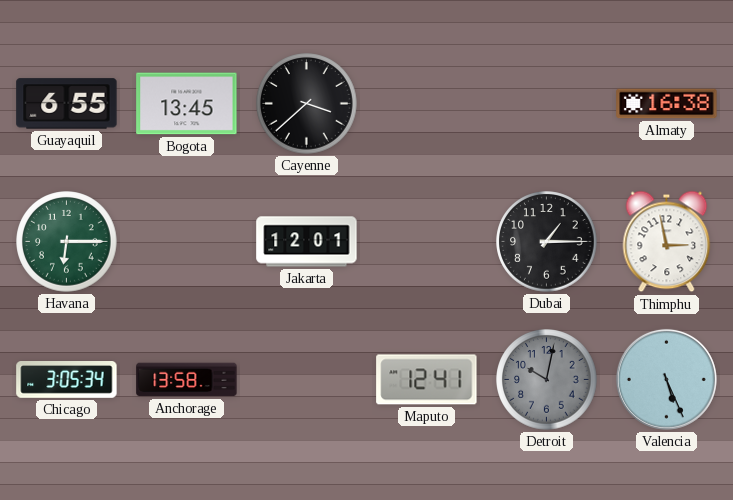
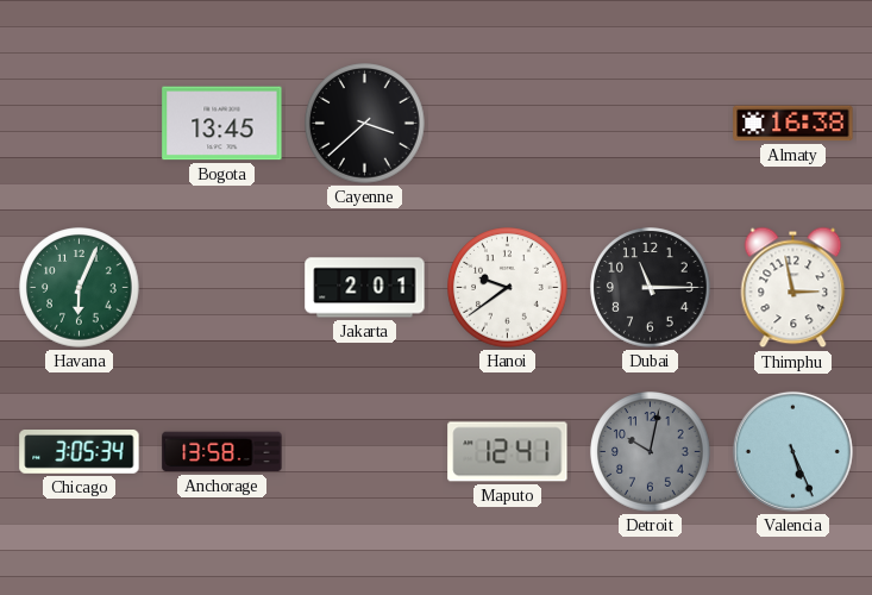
Guayaquil: 6:55 -> none (67, 104)
Havana: 6:15 -> 6:04 (80, 288)
Jakarta: 12:01 -> 2:01 (365, 288)
Hanoi: none -> 9:39 (508, 288)
Dubai: 1:15 -> 11:15 (651, 288)
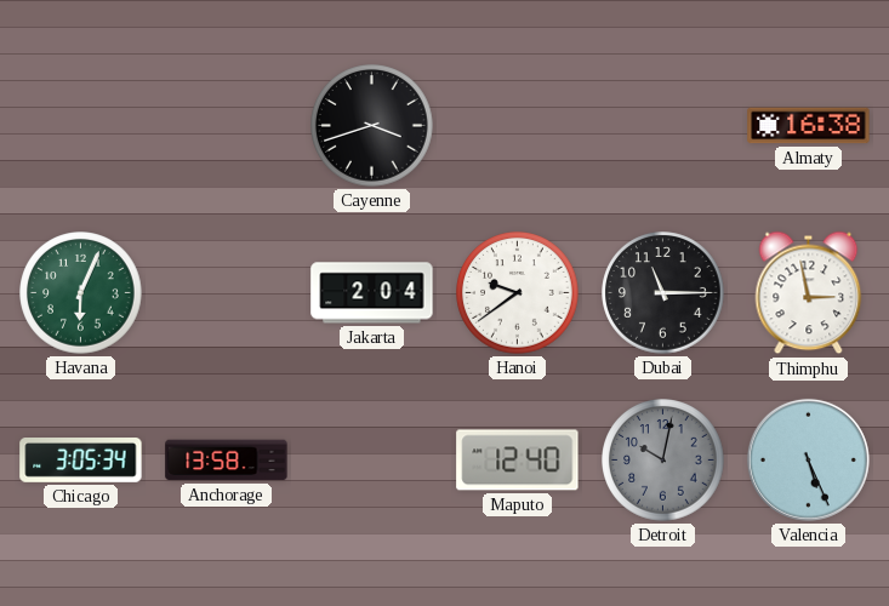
Bogota: 13:45 -> none (222, 124)
Cayenne: 3:38 -> 3:42 (372, 126)
Jakarta: 2:01 -> 2:04 (372, 293)
Maputo: 12:41 -> 12:40 (518, 461)
